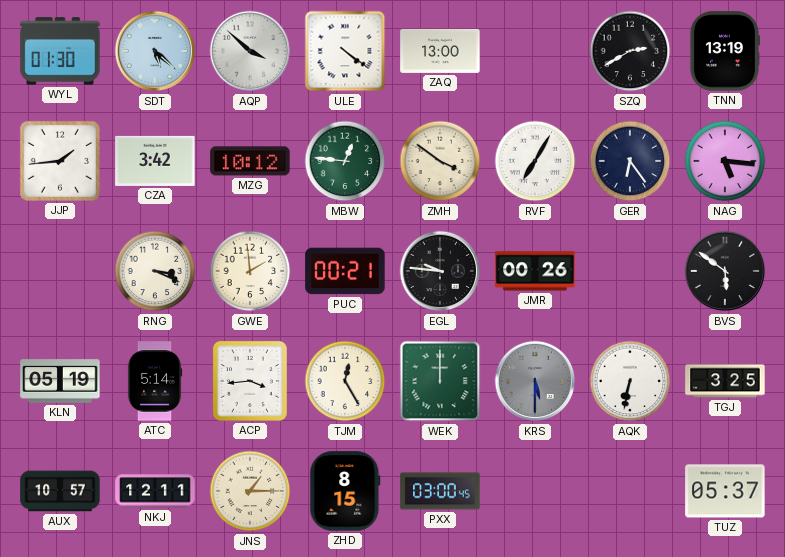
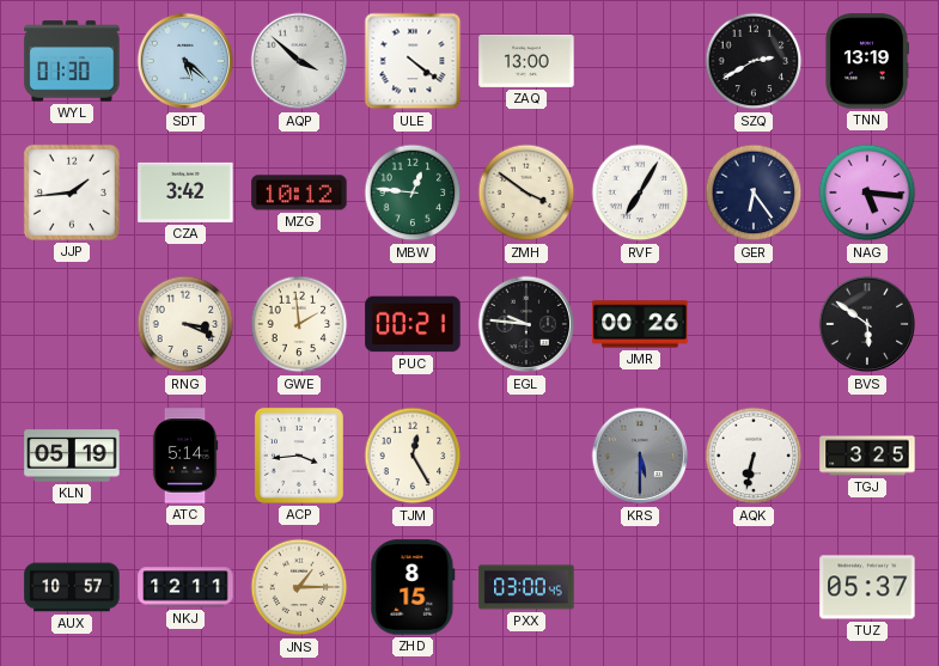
WEK: 12:00 -> none (440, 381)
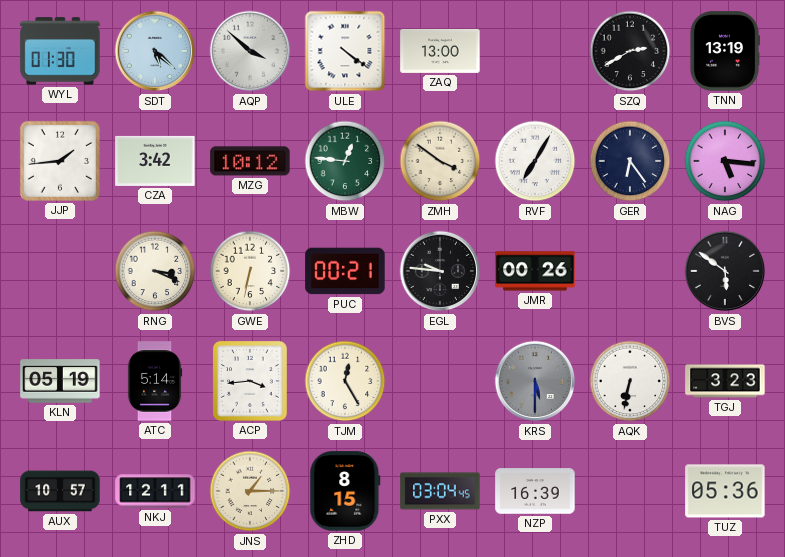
GWE: 1:59 -> 6:32 (250, 271)
TGJ: 3:25 -> 3:23 (725, 381)
PXX: 03:00 -> 03:04 (440, 491)
NZP: none -> 16:39 (535, 491)
TUZ: 05:37 -> 05:36 (725, 491)
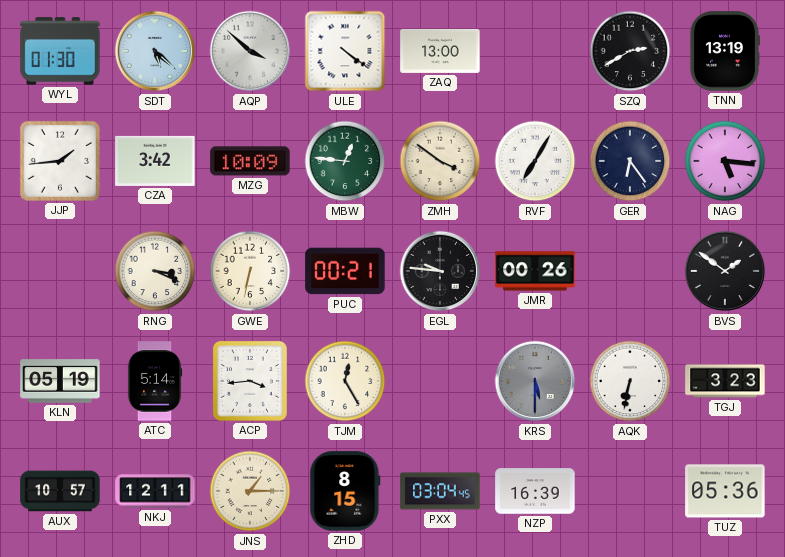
MZG: 10:12 -> 10:09 (250, 161)
BVS: 5:51 -> 1:51 (725, 271)
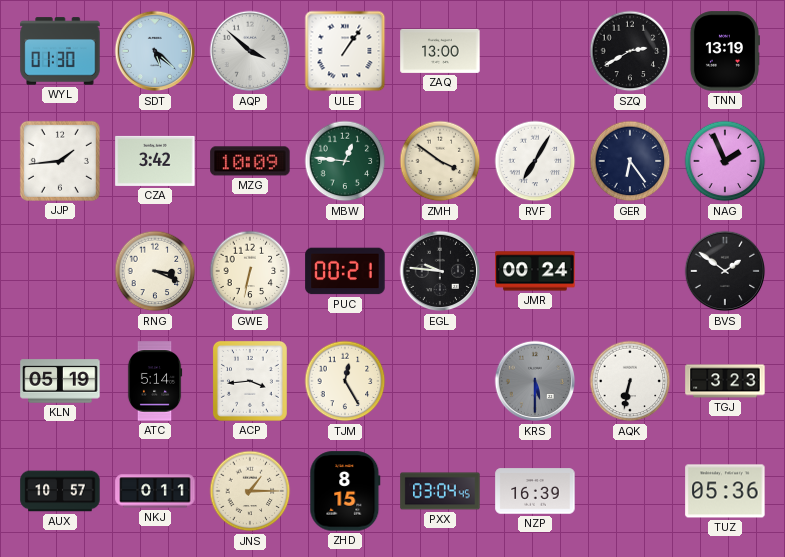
ULE: 4:21 -> 1:06 (345, 51)
NAG: 5:16 -> 1:56 (725, 161)
JMR: 00:26 -> 00:24 (535, 271)
NKJ: 12:11 -> 0:11 (155, 491)
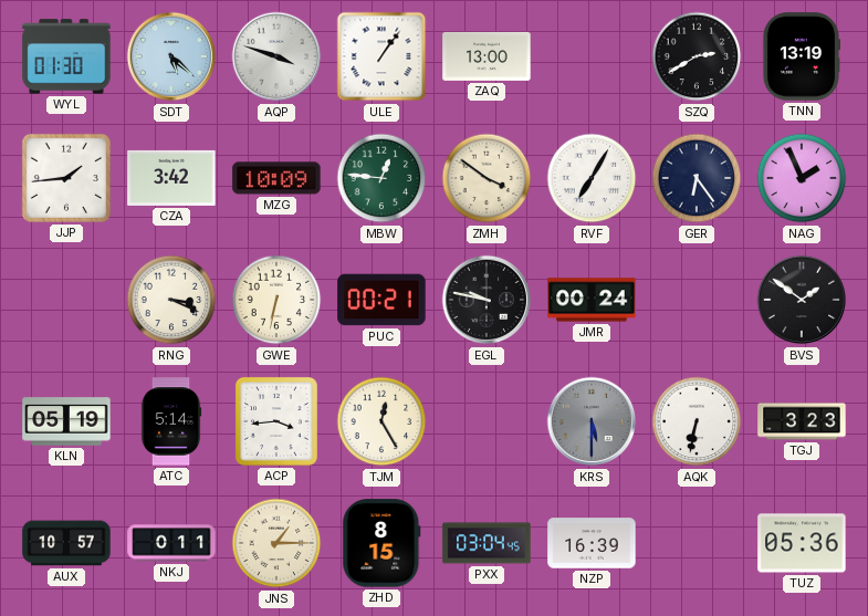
AQP: 3:52 -> 3:48 (276, 56)
EGL: 9:46 -> 9:47 (487, 300)
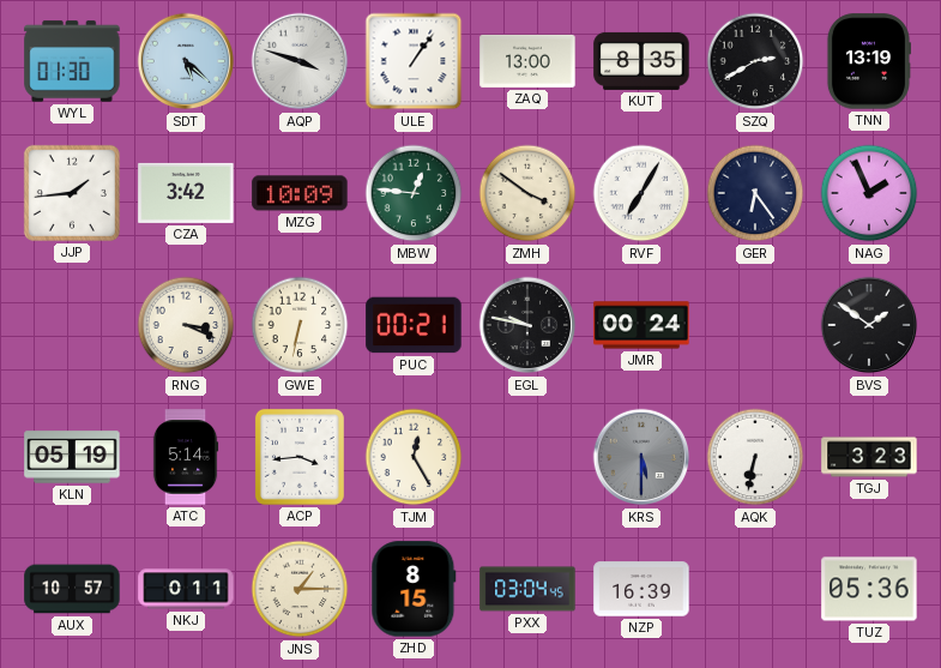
KUT: none -> 8:35 (641, 61)
